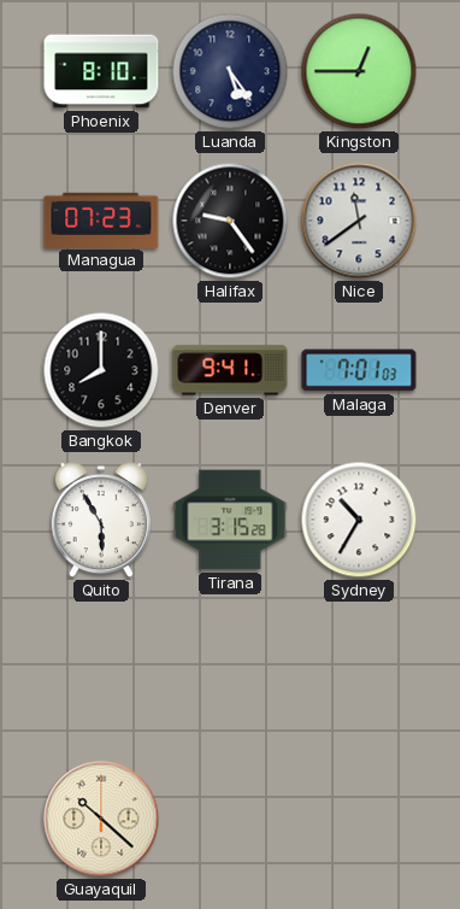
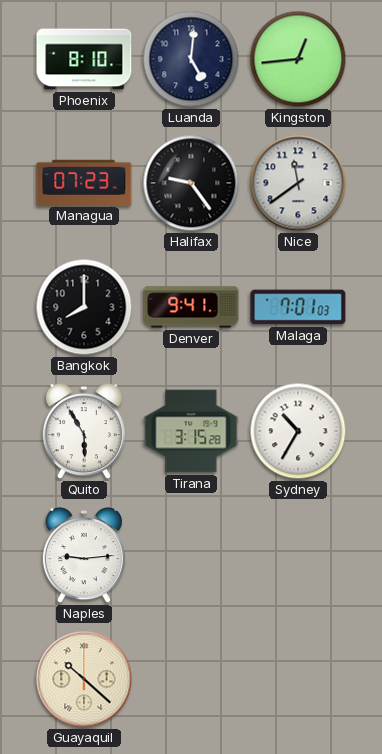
Luanda: 5:24 -> 5:01 (191, 59)
Kingston: 12:45 -> 12:44 (298, 59)
Naples: none -> 9:14 (83, 556)
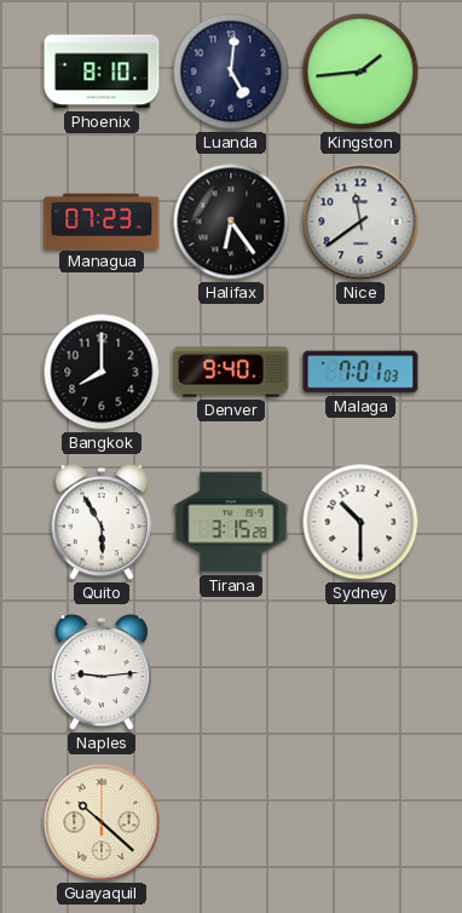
Kingston: 12:44 -> 1:44 (360, 71)
Halifax: 9:24 -> 6:24 (231, 222)
Denver: 9:41 -> 9:40 (231, 372)
Sydney: 10:35 -> 10:30 (360, 522)
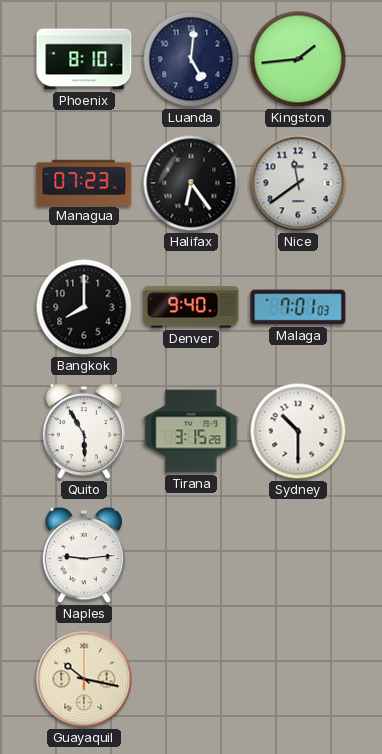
Guayaquil: 10:22 -> 10:17 (84, 679)
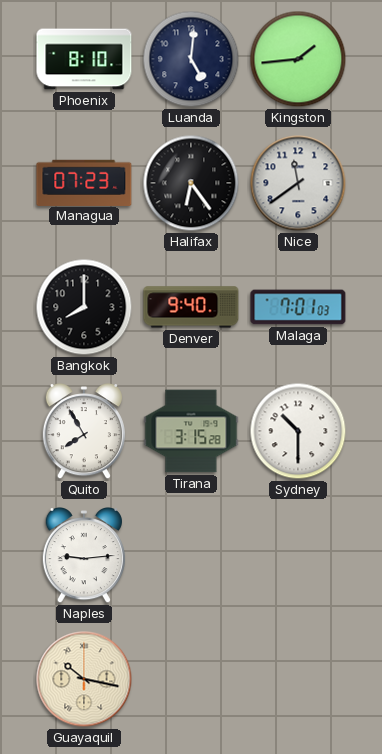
Quito: 5:55 -> 7:55 (83, 432)
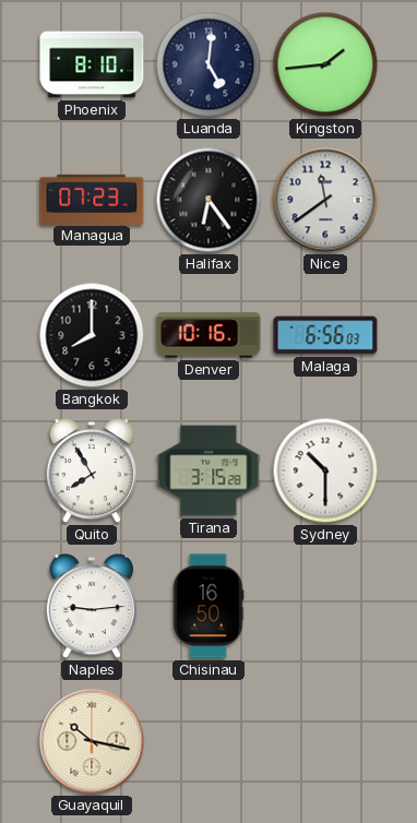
Denver: 9:40 -> 10:16 (208, 335)
Malaga: 7:01 -> 6:56 (325, 335)
Chisinau: none -> 16:50 (208, 606)
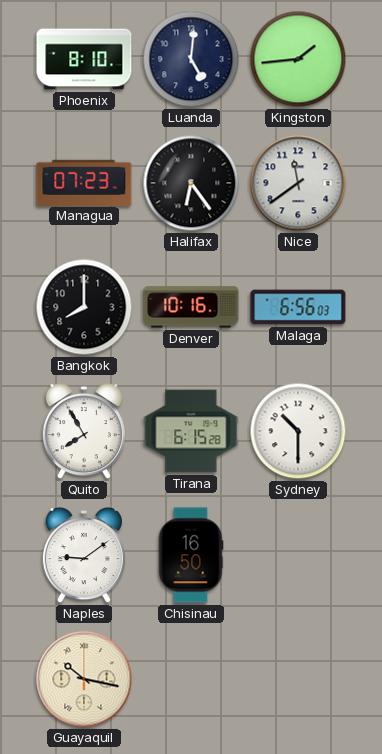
Tirana: 3:15 -> 6:15 (191, 431)
Naples: 9:14 -> 9:09 (83, 556)
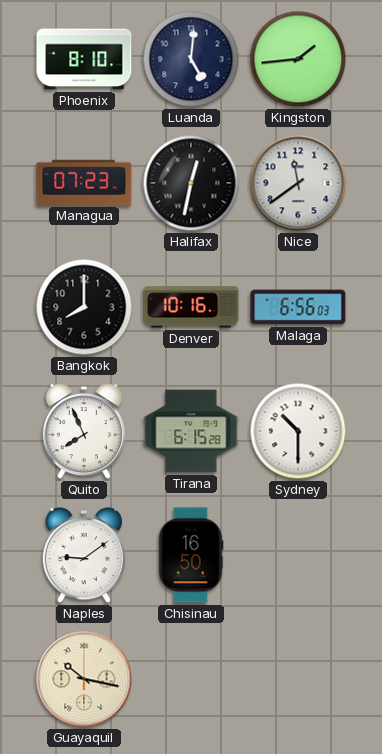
Halifax: 6:24 -> 12:32 (191, 183)
Quito: 7:55 -> 7:56 (83, 432)
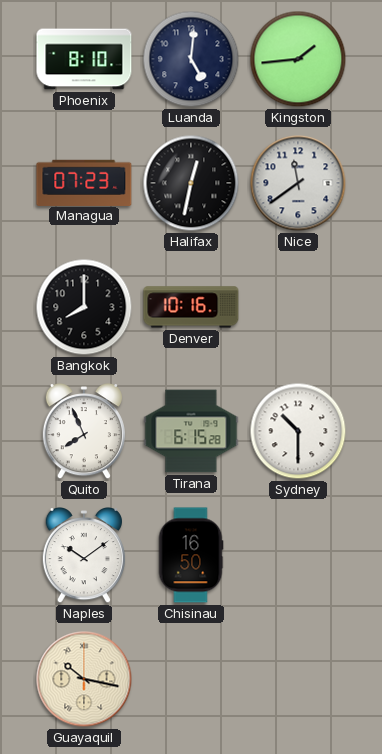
Malaga: 6:56 -> none (298, 307)
Naples: 9:09 -> 10:09 (83, 556)
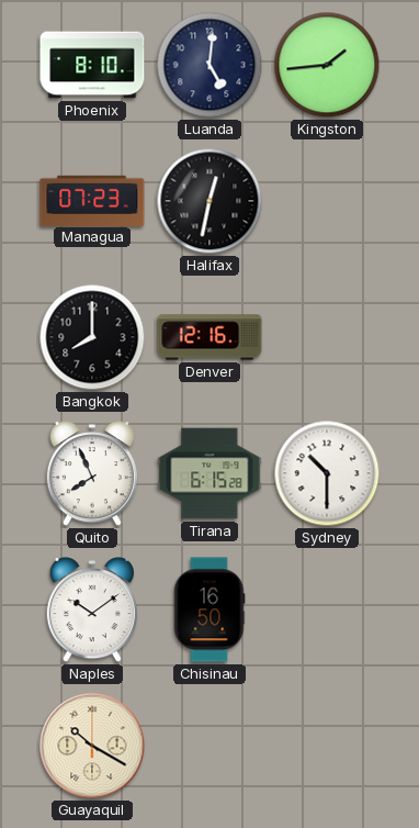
Nice: 11:39 -> none (298, 183)
Denver: 10:16 -> 12:16 (209, 337)
Guayaquil: 10:17 -> 10:20 (92, 746)
